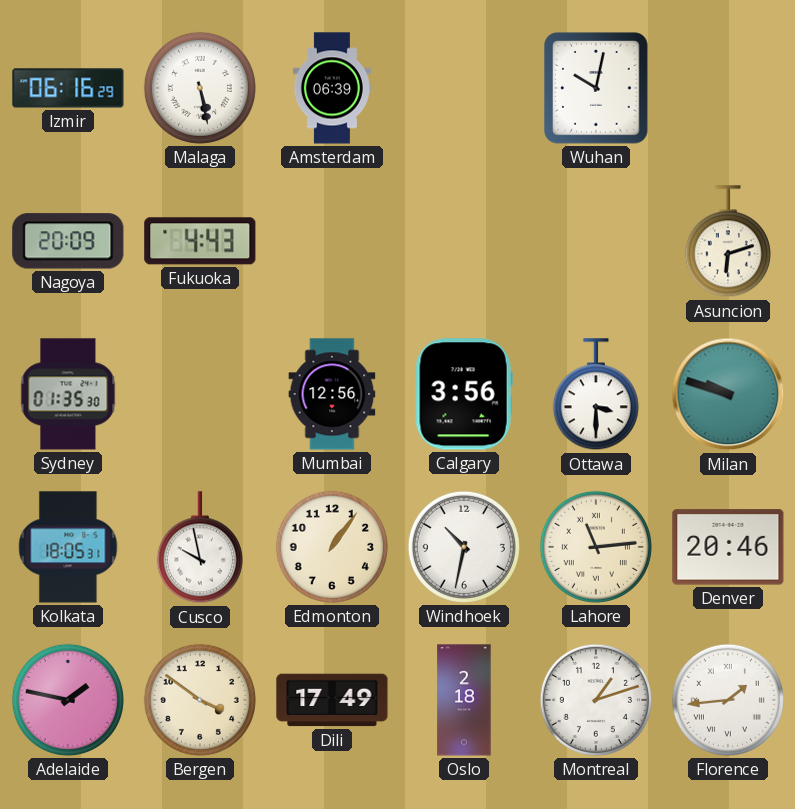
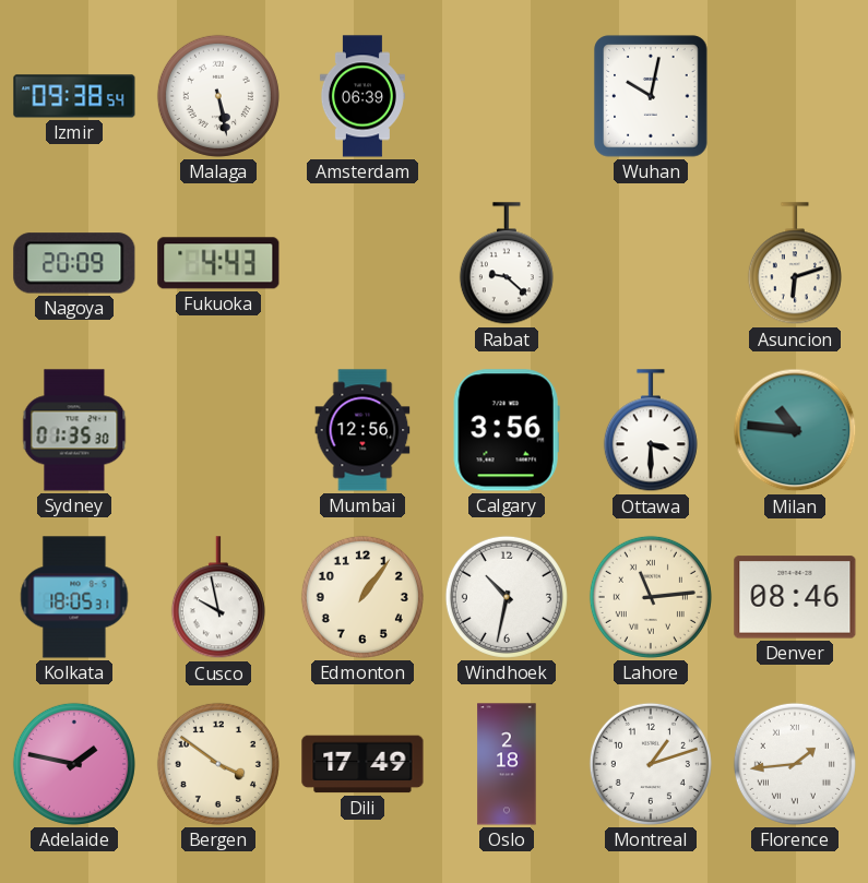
Izmir: 06:16 -> 09:38 (74, 96)
Rabat: none -> 9:22 (507, 264)
Milan: 9:48 -> 10:46 (795, 430)
Denver: 20:46 -> 08:46 (795, 597)
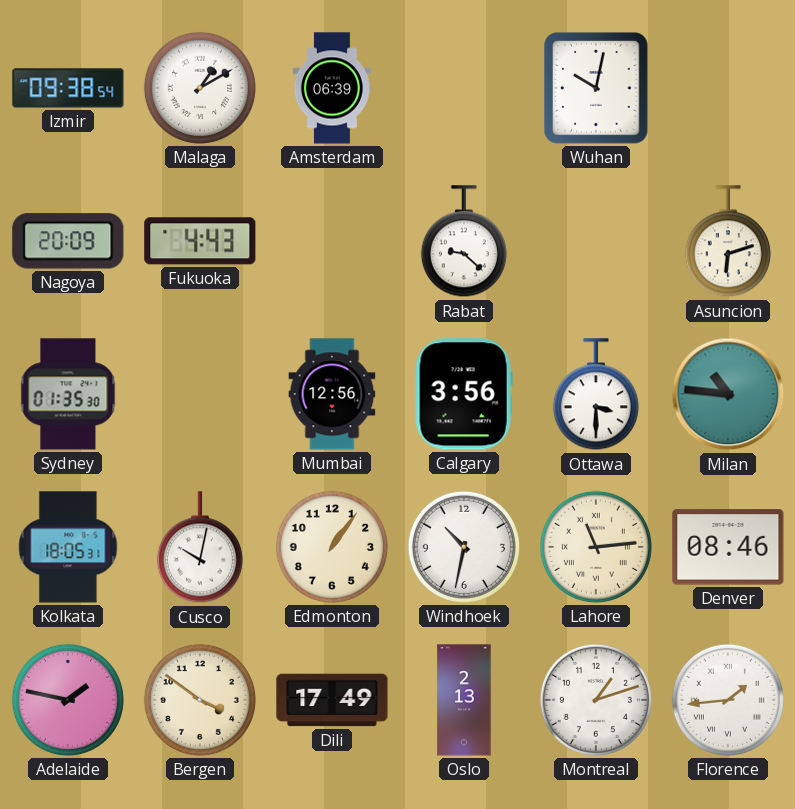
Malaga: 5:28 -> 1:10 (200, 88)
Cusco: 9:58 -> 10:02 (200, 548)
Oslo: 2:18 -> 2:13 (464, 700)
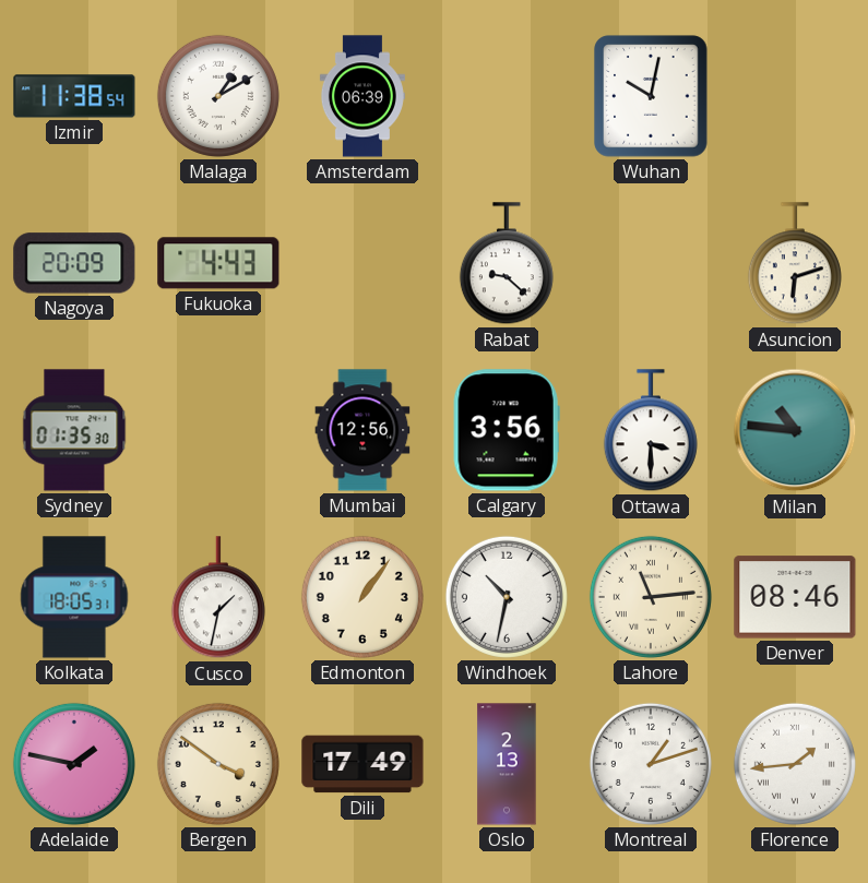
Izmir: 09:38 -> 11:38 (74, 96)
Cusco: 10:02 -> 1:32 (218, 598)
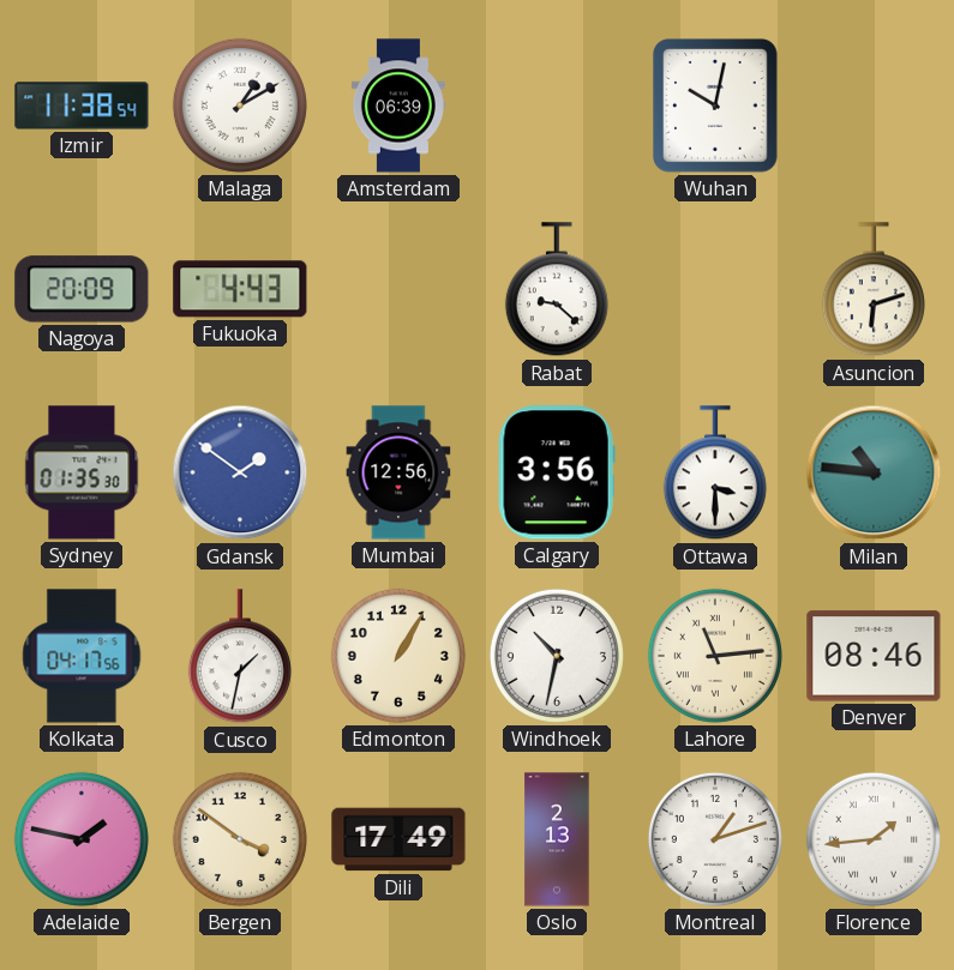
Gdansk: none -> 1:51 (240, 472)
Kolkata: 18:05 -> 04:17 (82, 656)
Edmonton: 1:06 -> 1:05 (398, 656)
